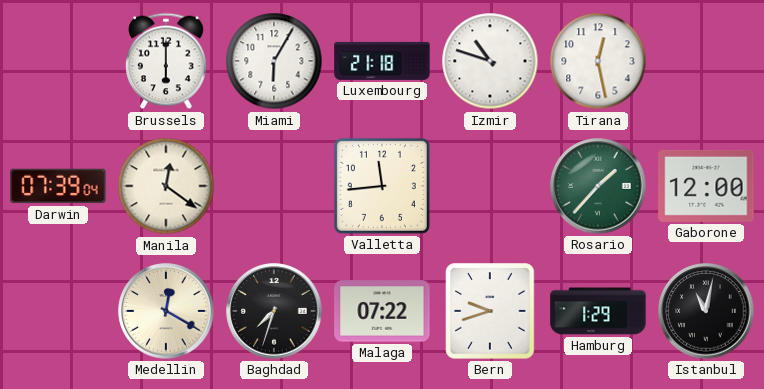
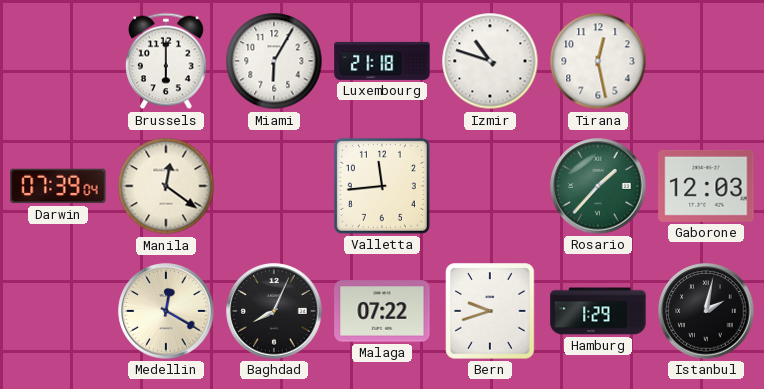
Gaborone: 12:00 -> 12:03 (706, 186)
Baghdad: 7:33 -> 8:04 (274, 311)
Istanbul: 11:02 -> 2:02 (706, 311)
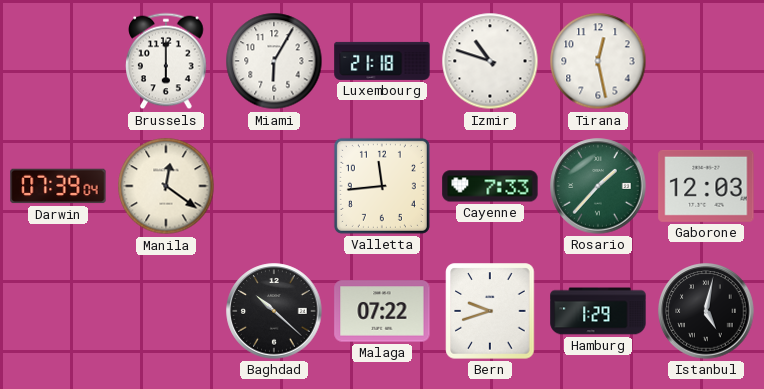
Cayenne: none -> 7:33 (490, 186)
Medellin: 12:20 -> none (166, 311)
Baghdad: 8:04 -> 10:22 (274, 311)
Istanbul: 2:02 -> 5:02 (706, 311)
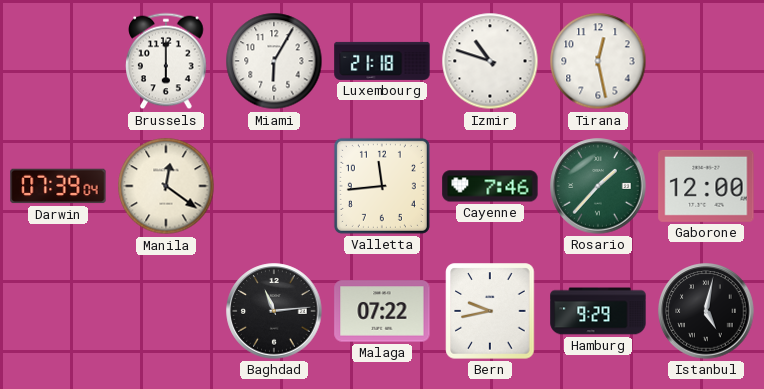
Cayenne: 7:33 -> 7:46 (490, 186)
Gaborone: 12:03 -> 12:00 (706, 186)
Baghdad: 10:22 -> 11:14 (274, 311)
Bern: 9:42 -> 9:43 (490, 311)
Hamburg: 1:29 -> 9:29 (598, 311)
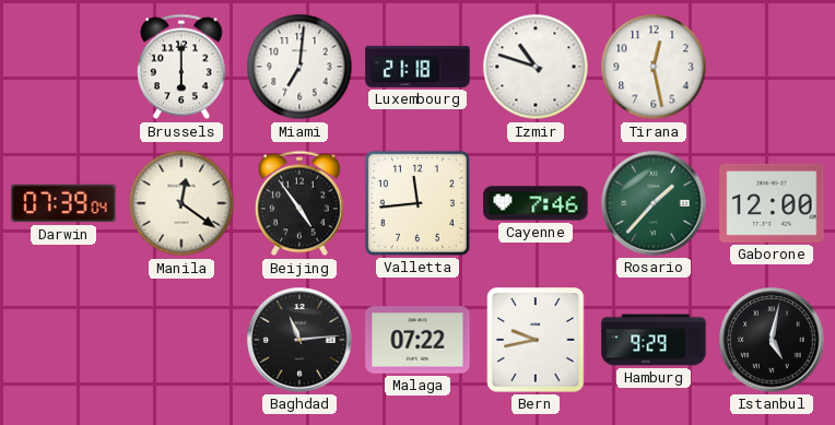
Miami: 6:05 -> 7:01 (299, 67)
Beijing: none -> 4:54 (299, 203)
